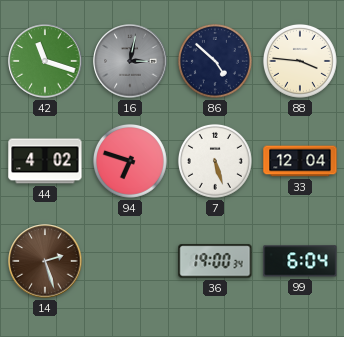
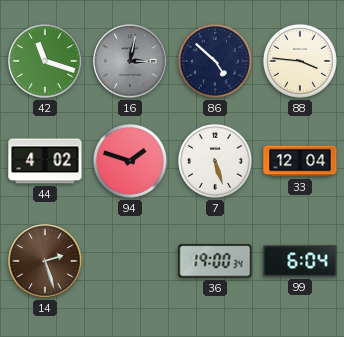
94: 6:48 -> 1:48 (130, 161)
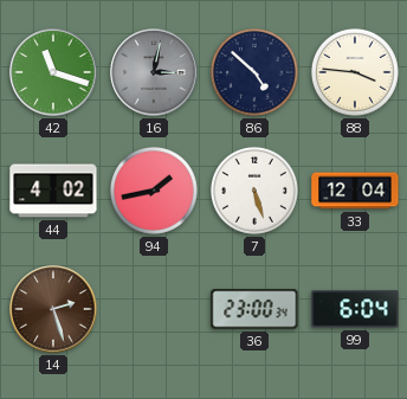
94: 1:48 -> 1:43 (154, 191)
36: 19:00 -> 23:00 (254, 309)
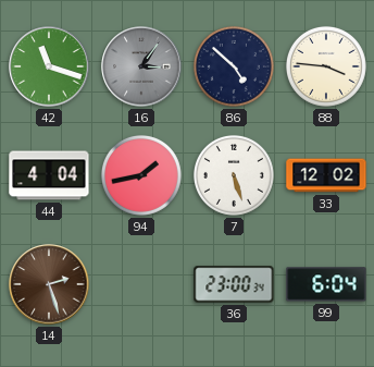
16: 3:02 -> 3:06 (141, 66)
44: 4:02 -> 4:04 (49, 175)
33: 12:04 -> 12:02 (326, 175)
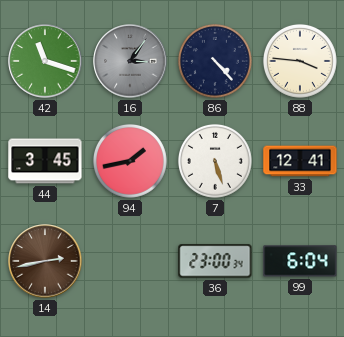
86: 4:52 -> 4:23 (215, 61)
44: 4:04 -> 3:45 (45, 161)
33: 12:02 -> 12:41 (300, 161)
14: 2:27 -> 2:43 (45, 261)
